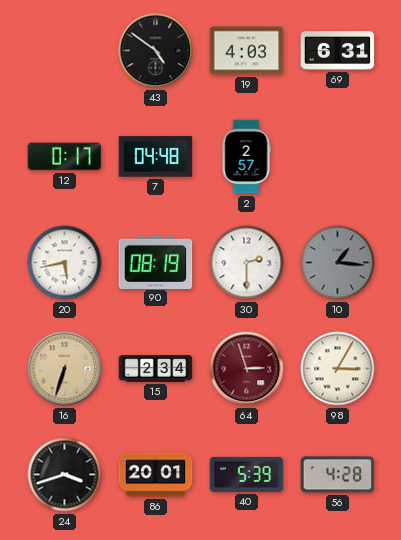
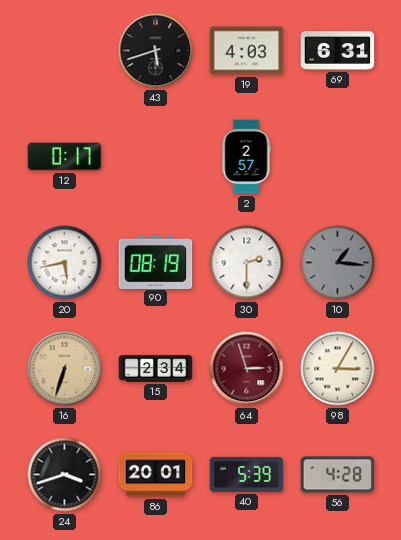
43: 4:51 -> 5:42 (156, 51)
7: 04:48 -> none (156, 157)
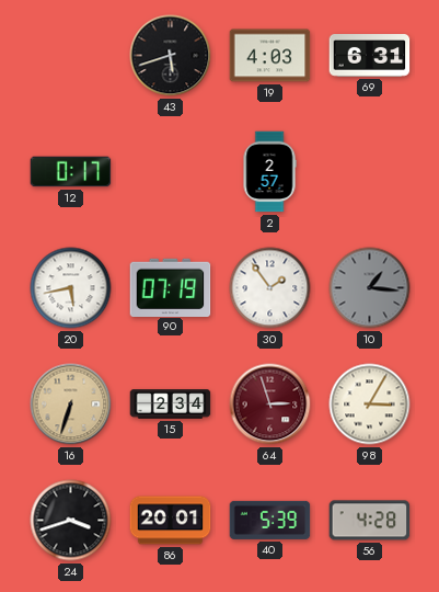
90: 08:19 -> 07:19 (171, 287)
30: 2:30 -> 1:54 (270, 288)
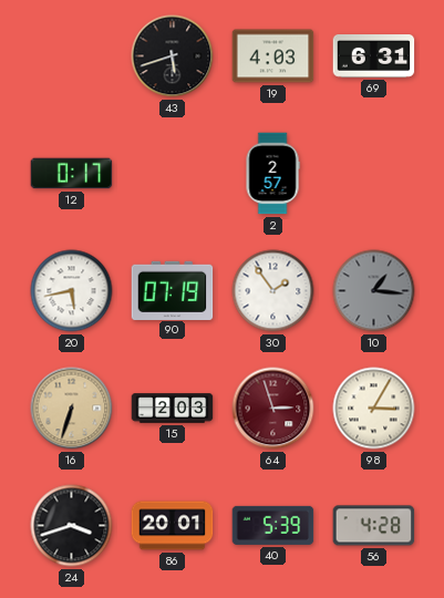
15: 2:34 -> 2:03 (173, 409)
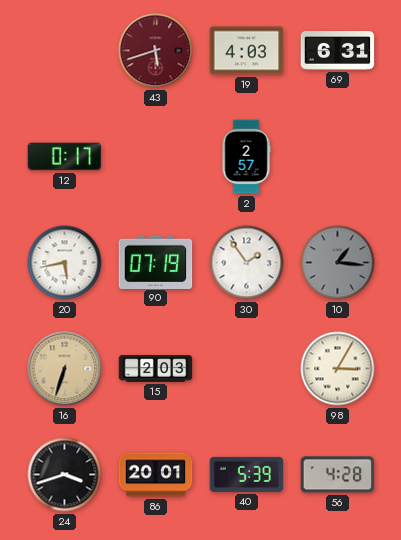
43 dial: black -> burgundy (156, 51)
64: 2:57 -> none (273, 409)
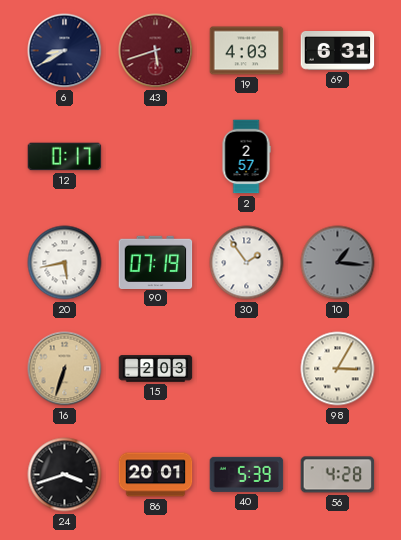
6: none -> 8:40 (65, 51)
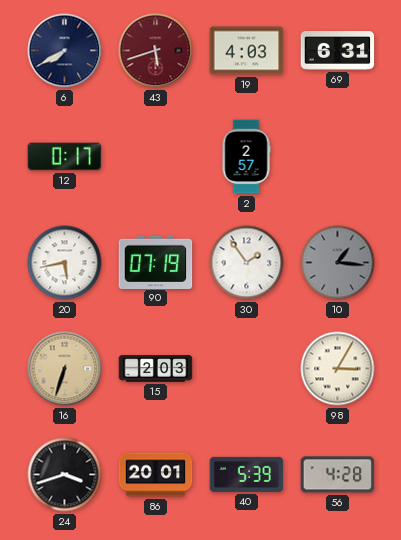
6: 8:40 -> 7:40 (65, 51)
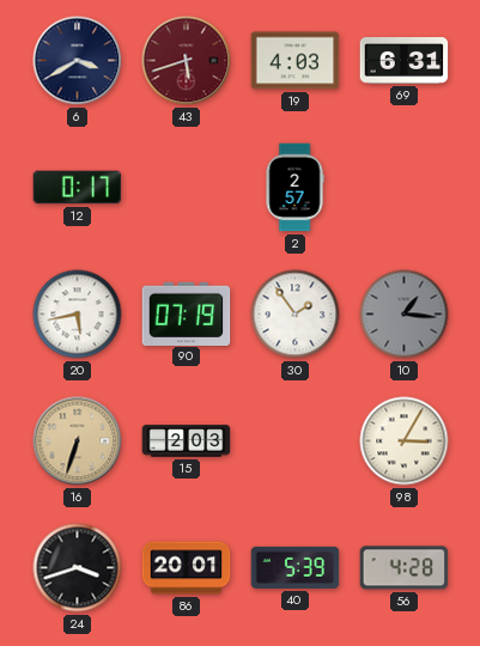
6: 7:40 -> 3:40 (78, 61)
